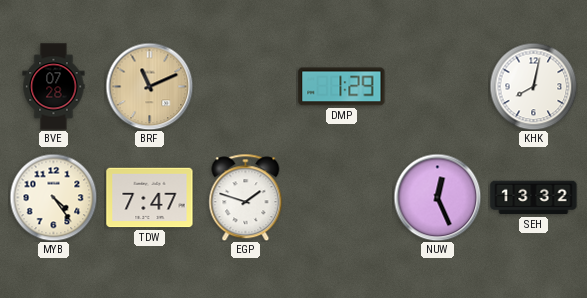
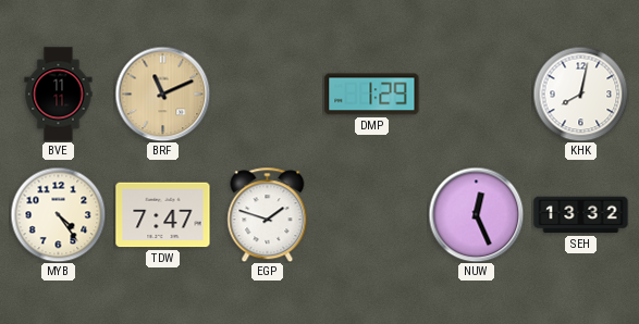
BVE: 07:28 -> 11:11 (59, 95)
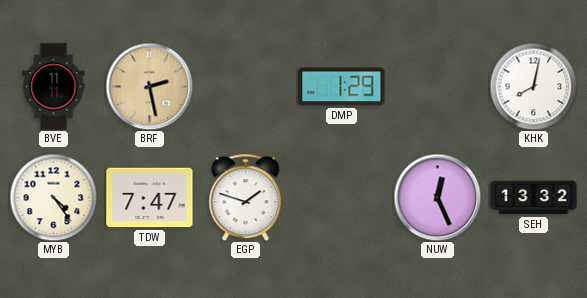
BRF: 11:11 -> 2:28 (149, 86)
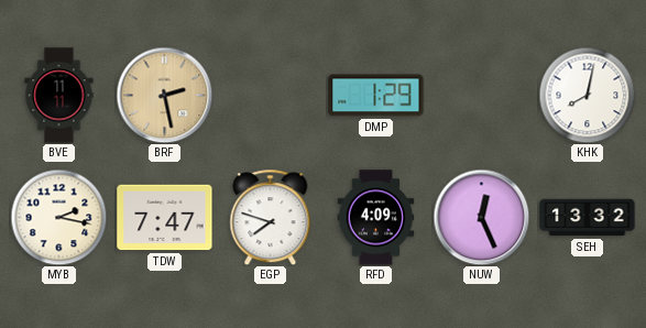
MYB: 4:24 -> 2:17 (58, 217)
EGP: 1:48 -> 7:48 (271, 217)
RFD: none -> 4:09 (376, 218)
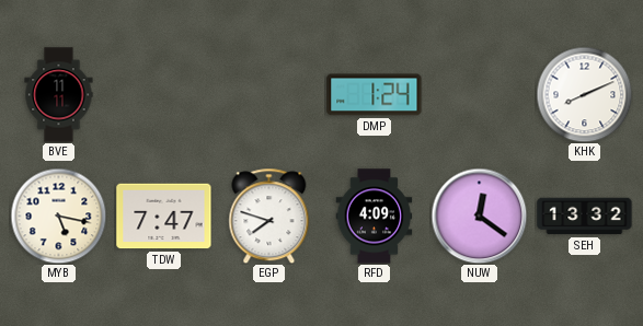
BRF: 2:28 -> none (164, 95)
DMP: 1:29 -> 1:24 (375, 95)
KHK: 8:02 -> 8:11 (584, 94)
MYB: 2:17 -> 5:17 (58, 216)
NUW: 12:26 -> 12:21 (479, 216)
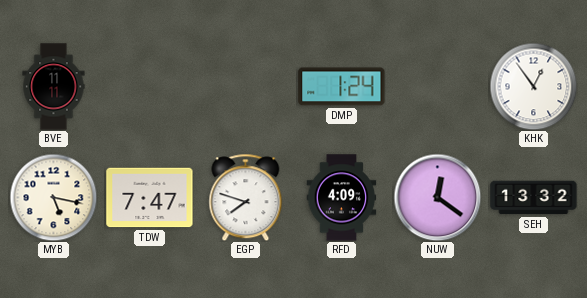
KHK: 8:11 -> 12:54 (533, 86)
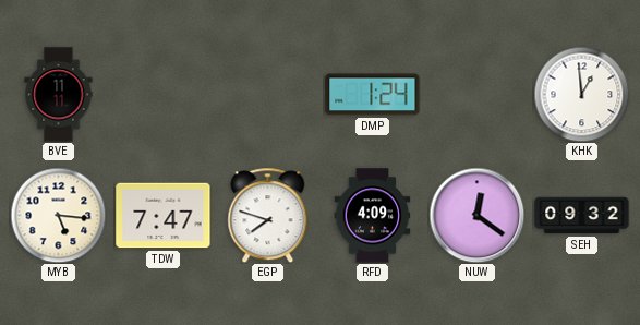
KHK: 12:54 -> 12:59 (581, 94)
MYB: 5:17 -> 5:16 (58, 215)
SEH: 13:32 -> 09:32 (582, 216)
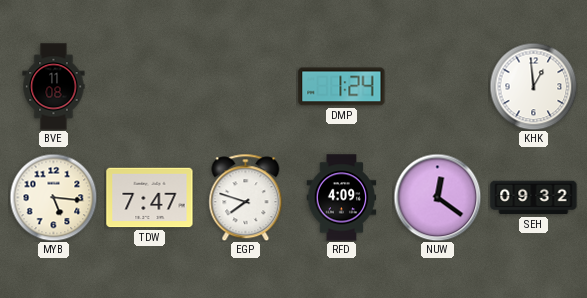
BVE: 11:11 -> 11:08 (54, 87)
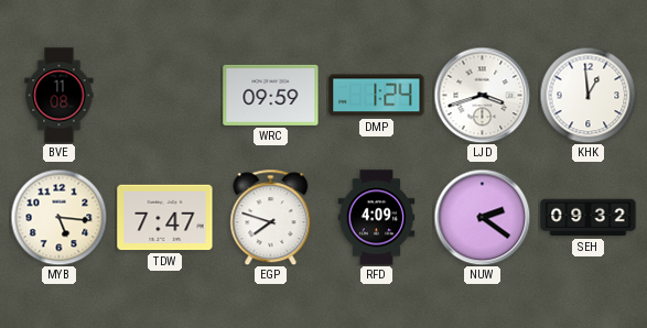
WRC: none -> 09:59 (271, 95)
LJD: none -> 3:42 (482, 95)
NUW: 12:21 -> 2:21 (482, 217)
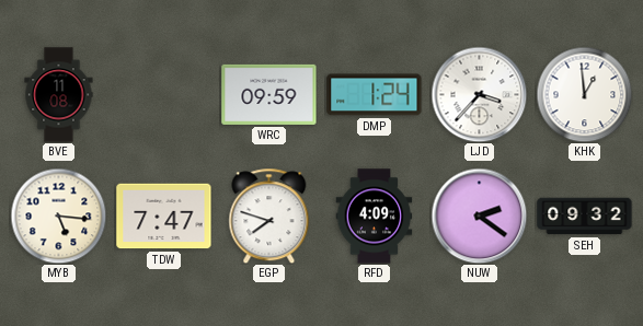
LJD: 3:42 -> 3:37 (479, 94)
